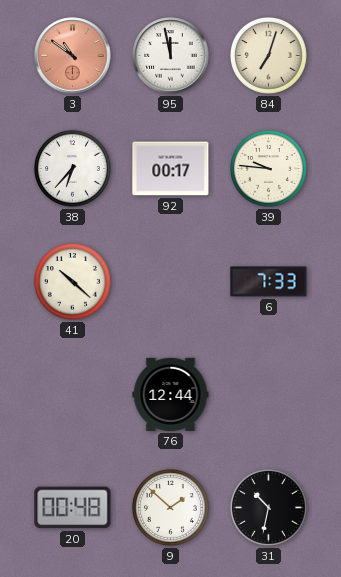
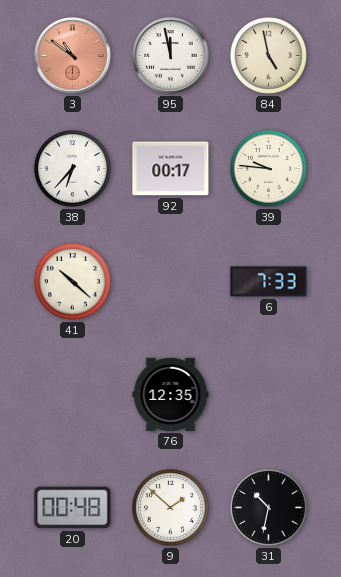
84: 7:03 -> 4:58 (269, 56)
76: 12:44 -> 12:35 (171, 394)
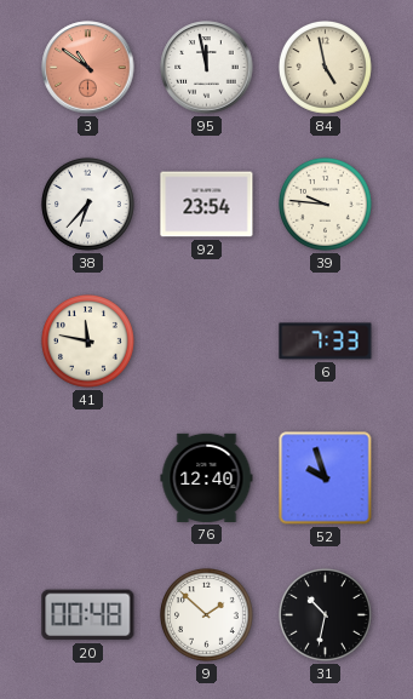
92: 00:17 -> 23:54 (207, 205)
41: 10:22 -> 11:47 (88, 342)
76: 12:35 -> 12:40 (207, 477)
52: none -> 9:57 (326, 479)
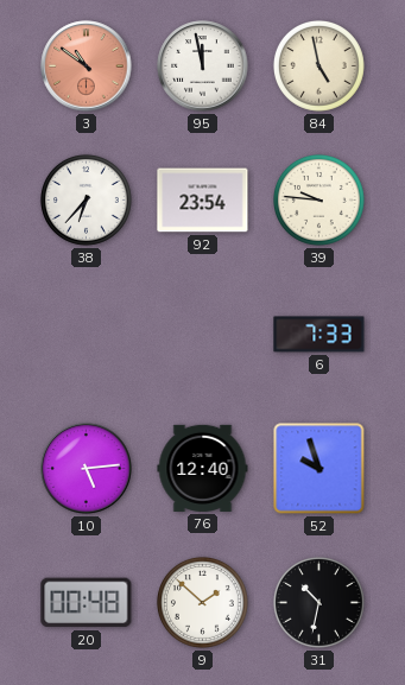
41: 11:47 -> none (88, 342)
10: none -> 5:14 (87, 469)
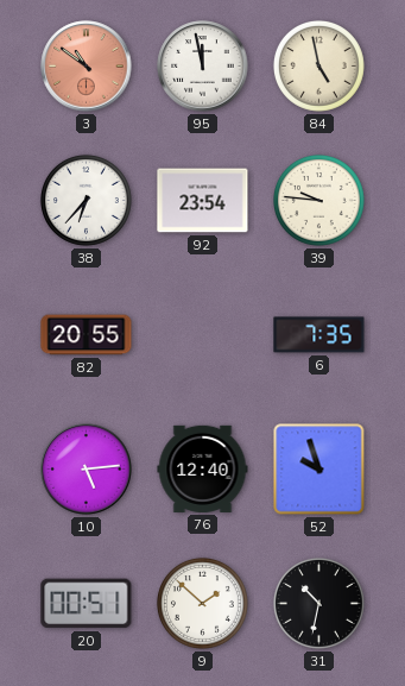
82: none -> 20:55 (87, 335)
6: 7:33 -> 7:35 (319, 335)
20: 00:48 -> 00:51 (87, 604)
